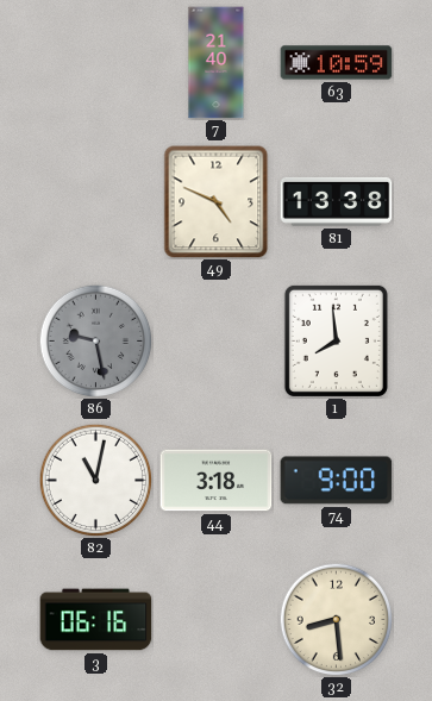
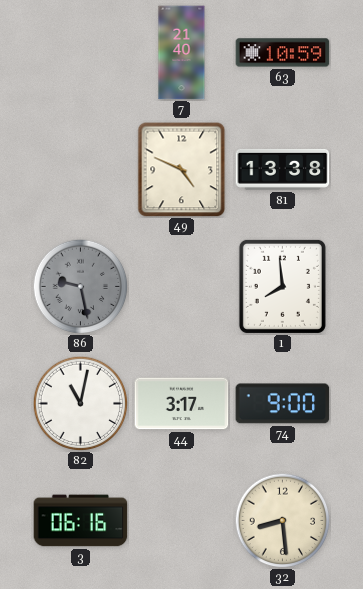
44: 3:18 -> 3:17 (182, 404)
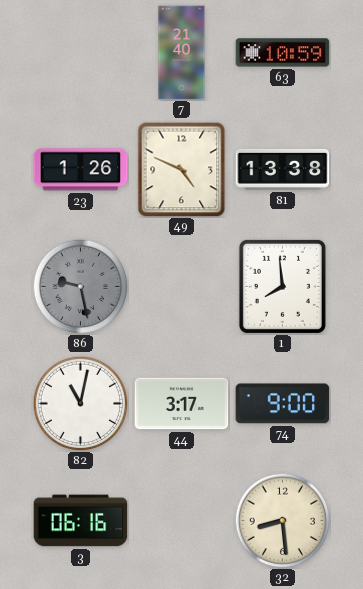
23: none -> 1:26 (81, 170)
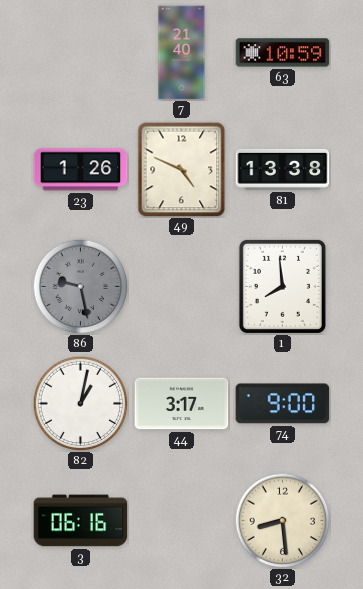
82: 11:02 -> 1:02 (80, 403)
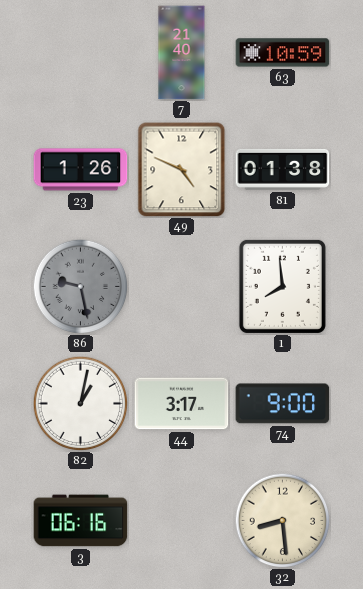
81: 13:38 -> 01:38 (283, 169)
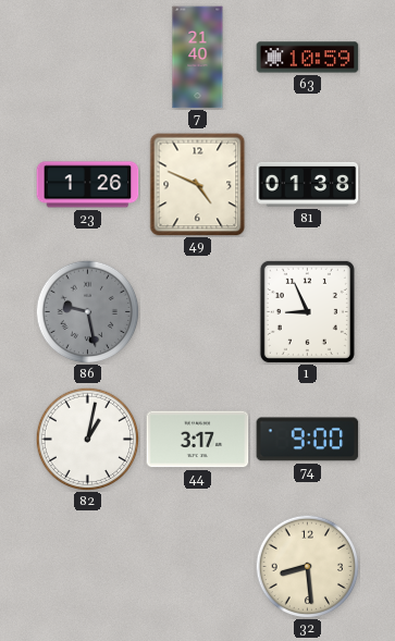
1: 7:59 -> 8:56 (307, 311)
3: 06:16 -> none (81, 521)
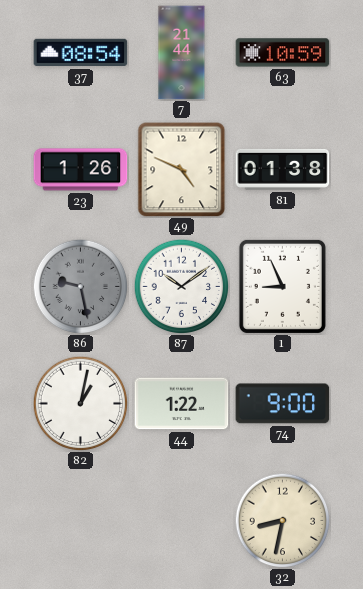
37: none -> 08:54 (81, 53)
7: 21:40 -> 21:44 (182, 53)
87: none -> 10:09 (181, 286)
44: 3:17 -> 1:22 (182, 404)
32: 8:29 -> 8:32 (282, 520)
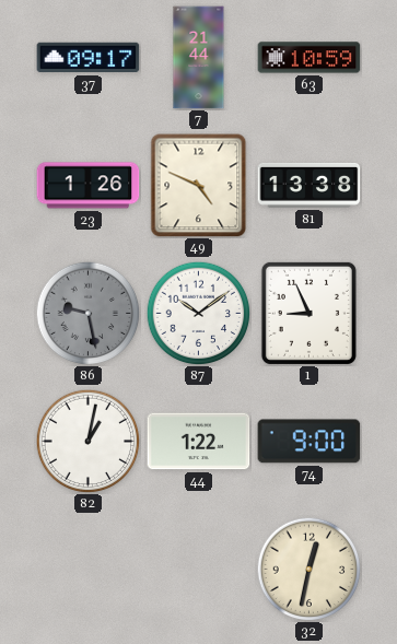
37: 08:54 -> 09:17 (89, 58)
81: 01:38 -> 13:38 (310, 185)
32: 8:32 -> 12:32 (308, 569)
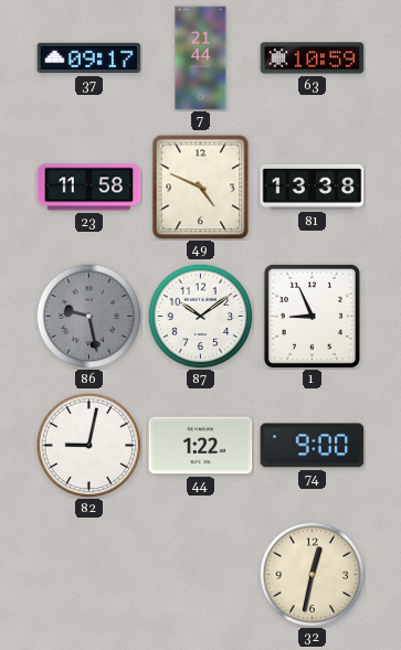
23: 1:26 -> 11:58 (89, 188)
82: 1:02 -> 9:02 (88, 445)
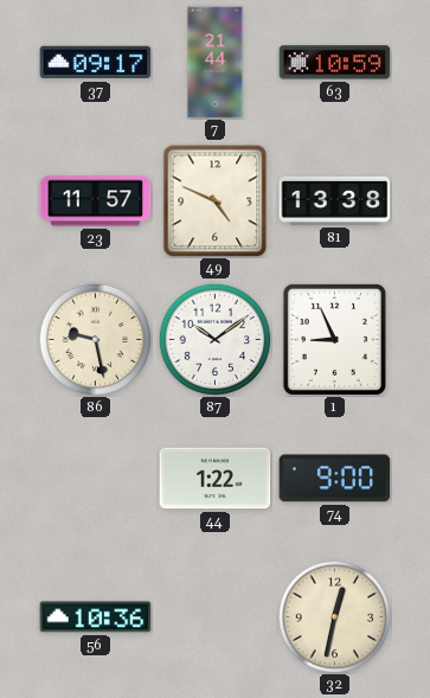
23: 11:58 -> 11:57 (96, 201)
86 dial: grey -> cream (95, 339)
82: 9:02 -> none (88, 445)
56: none -> 10:36 (96, 617)
